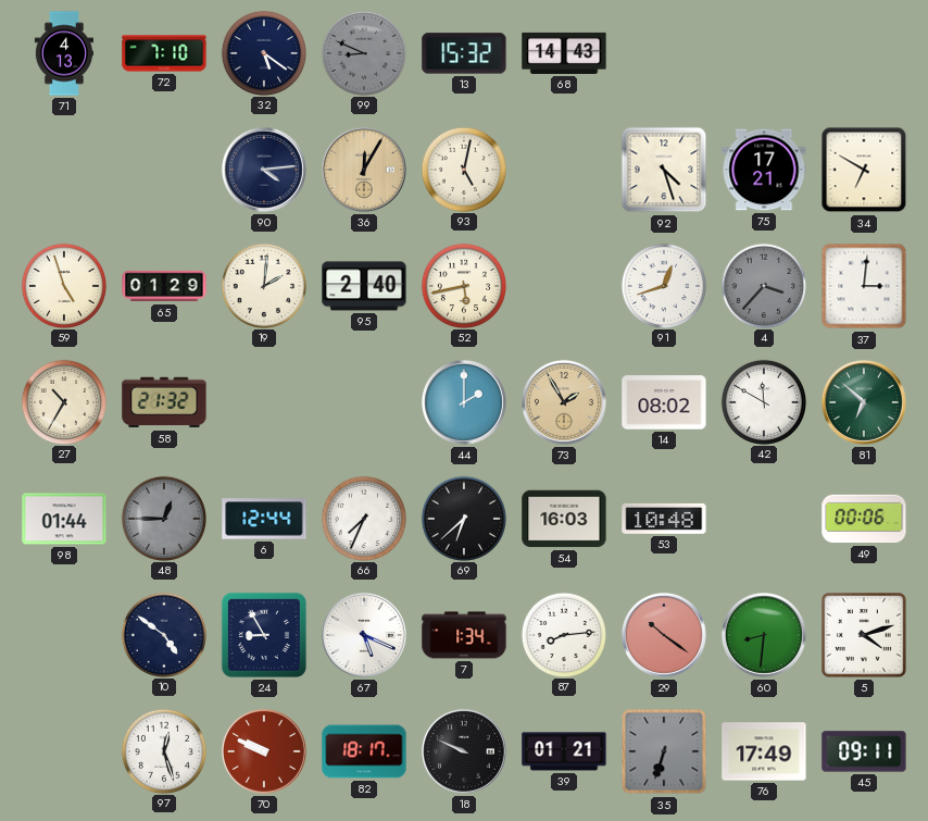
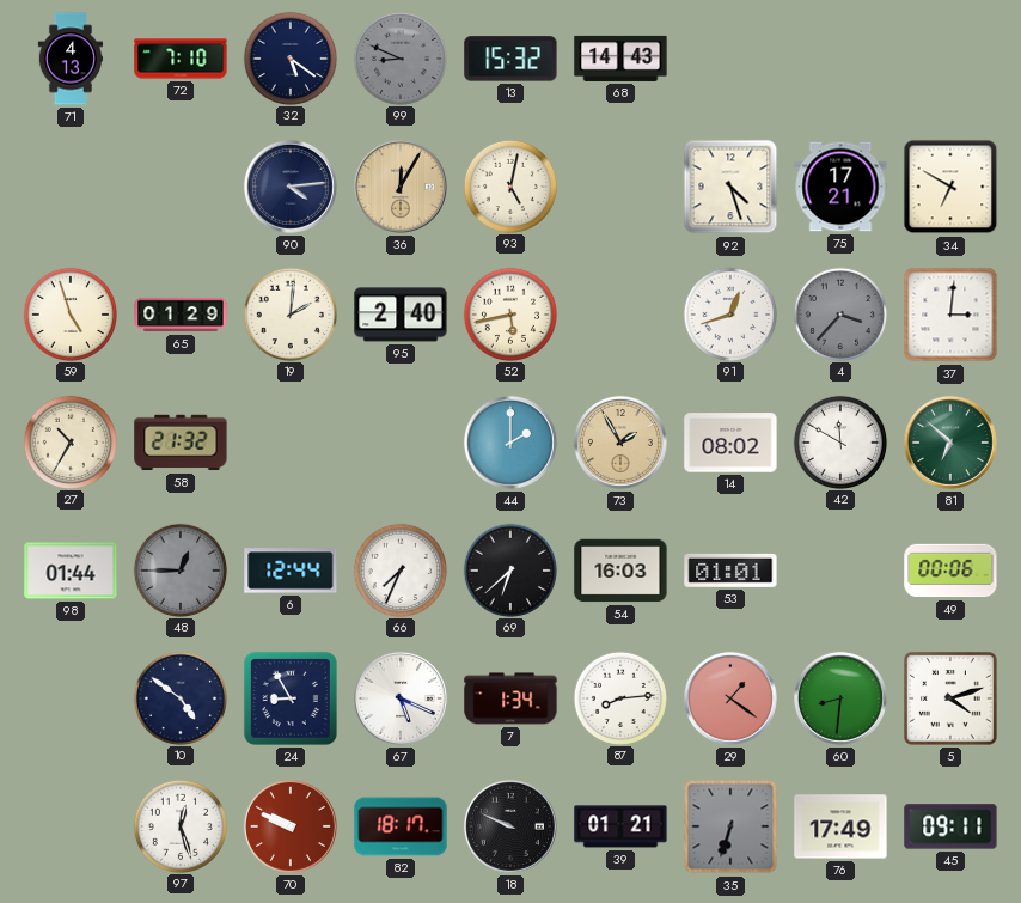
53: 10:48 -> 01:01 (730, 571)
29: 10:21 -> 1:21 (730, 698)
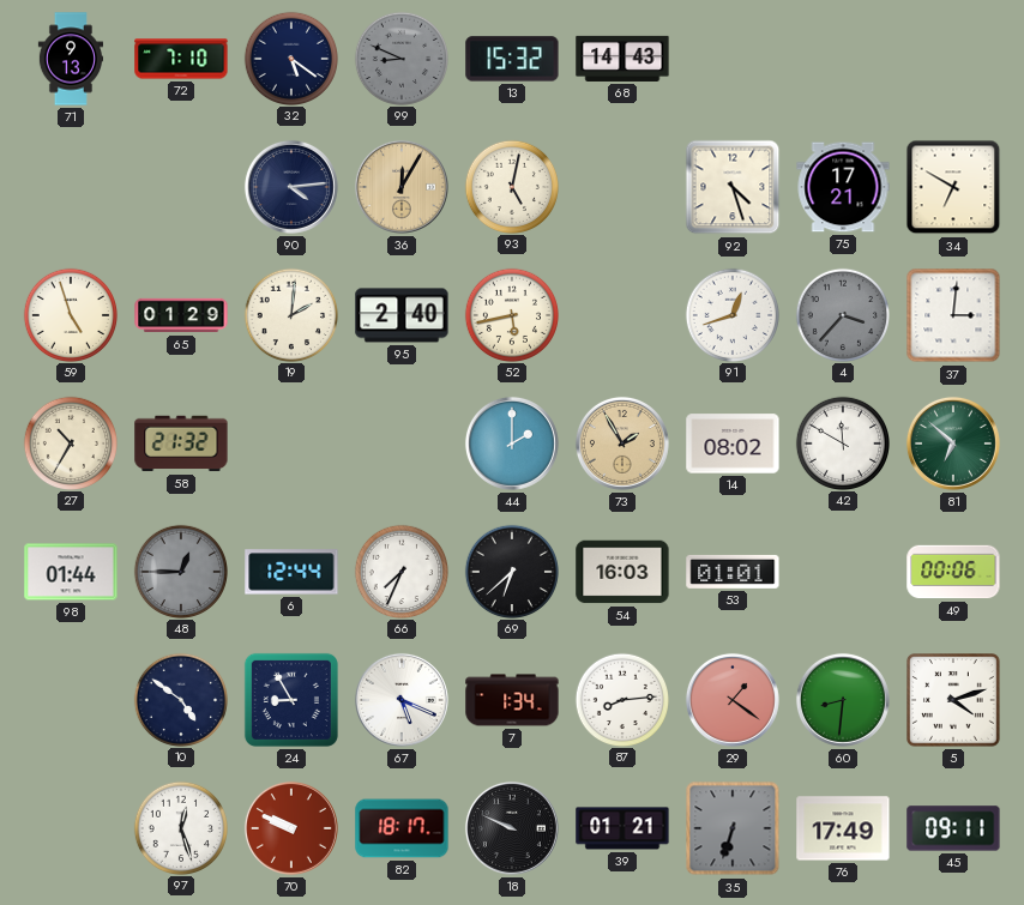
71: 4:13 -> 9:13 (70, 59)
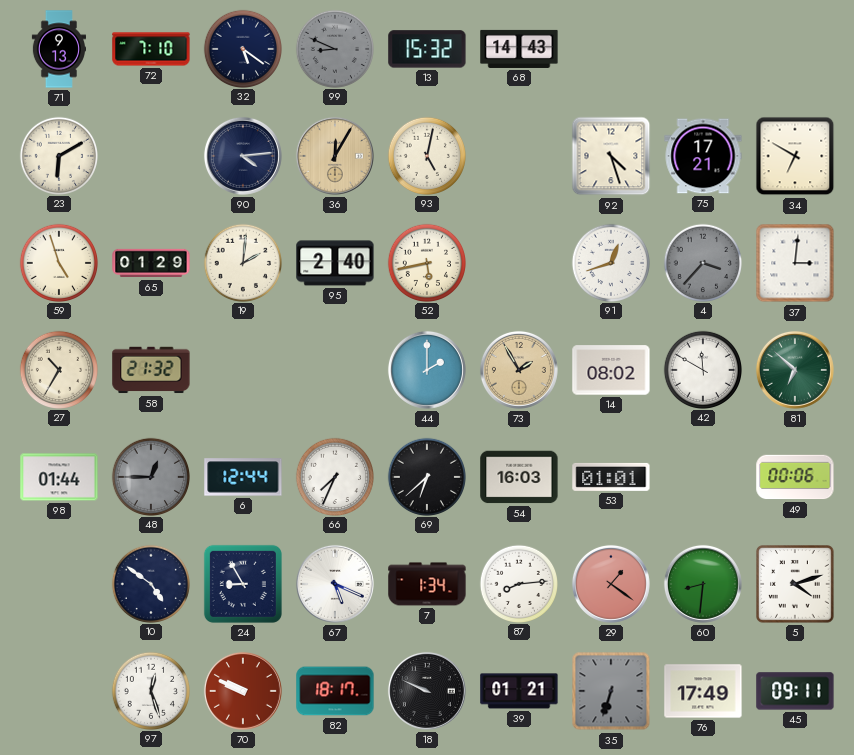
23: none -> 6:10 (58, 155)
